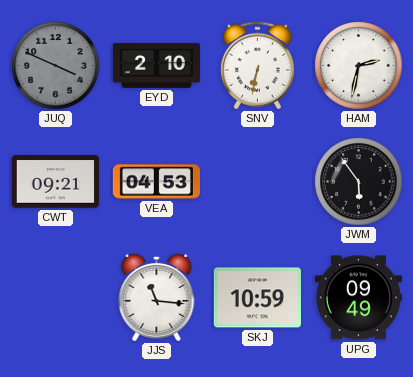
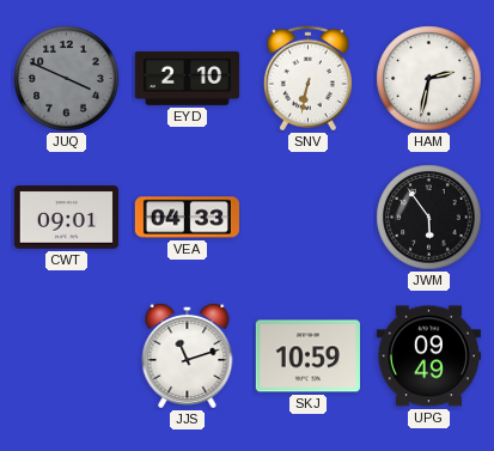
CWT: 09:21 -> 09:01 (66, 218)
VEA: 04:53 -> 04:33 (187, 218)
JJS: 11:16 -> 11:12 (188, 355)
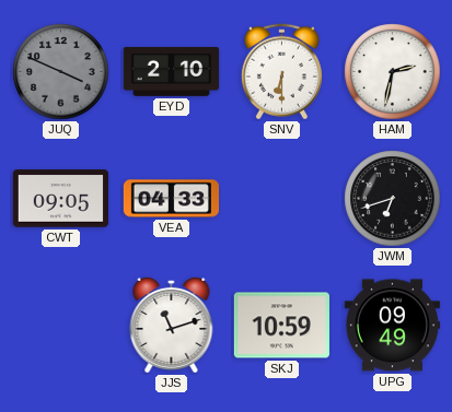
SNV: 6:32 -> 6:30 (281, 72)
CWT: 09:01 -> 09:05 (60, 199)
JWM: 5:54 -> 6:42 (393, 199)
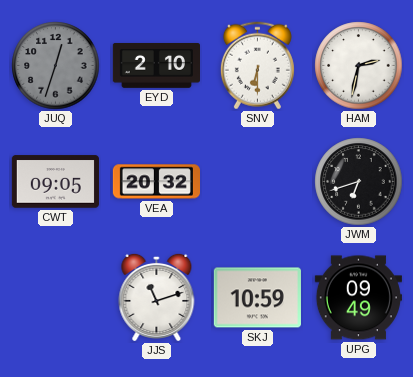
JUQ: 3:49 -> 12:33 (56, 66)
VEA: 04:33 -> 20:32 (156, 182)
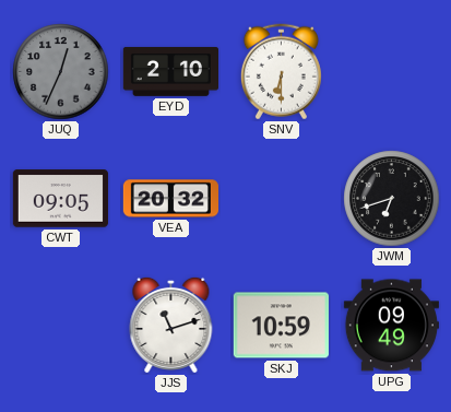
JUQ: 12:33 -> 12:34 (61, 72)
HAM: 2:32 -> none (359, 66)
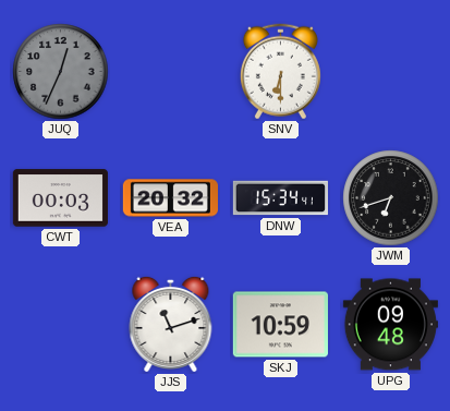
EYD: 2:10 -> none (170, 72)
CWT: 09:05 -> 00:03 (60, 198)
DNW: none -> 15:34 (280, 198)
UPG: 09:49 -> 09:48 (390, 325)
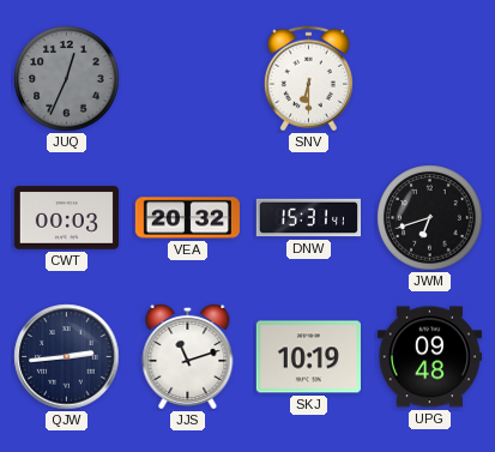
DNW: 15:34 -> 15:31 (308, 218)
QJW: none -> 2:44 (67, 357)
SKJ: 10:59 -> 10:19 (308, 357)
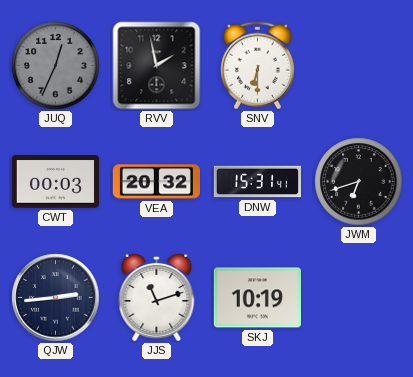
RVV: none -> 1:58 (157, 66)
UPG: 09:48 -> none (429, 357)
